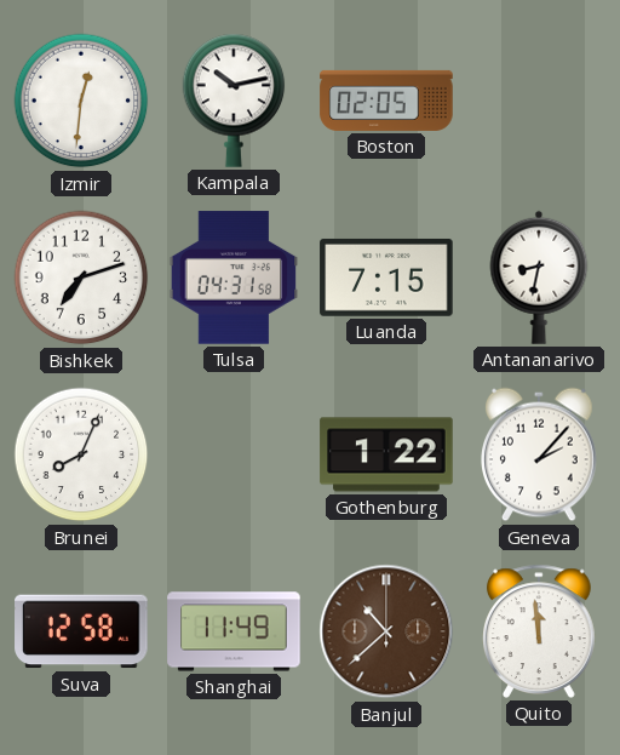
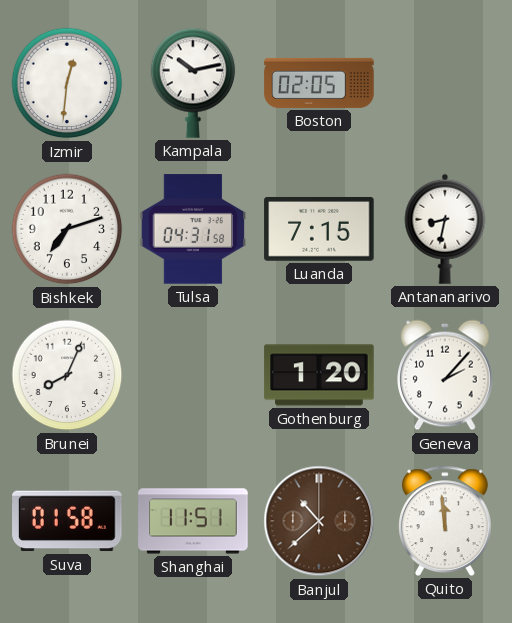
Gothenburg: 1:22 -> 1:20 (319, 375)
Suva: 12:58 -> 01:58 (67, 521)
Shanghai: 11:49 -> 11:51 (193, 521)
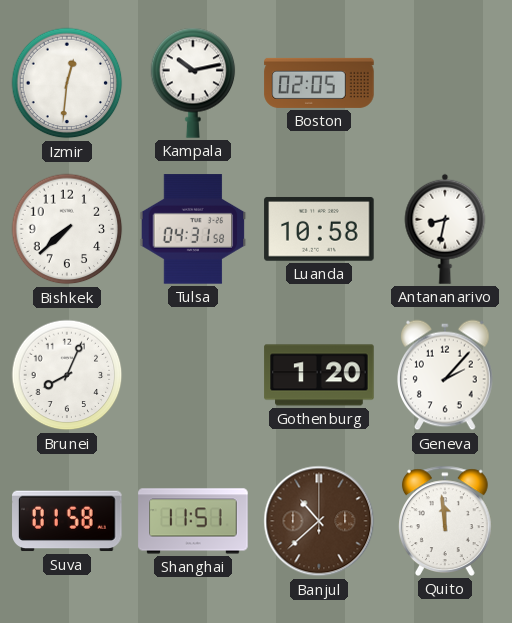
Bishkek: 7:12 -> 7:38 (67, 229)
Luanda: 7:15 -> 10:58 (319, 229)
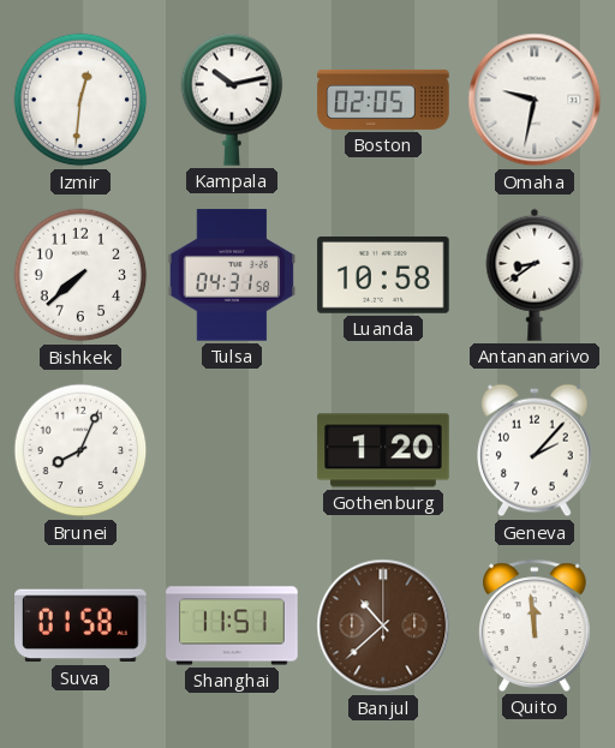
Omaha: none -> 9:32 (535, 100)
Antananarivo: 8:32 -> 8:39 (535, 275)
